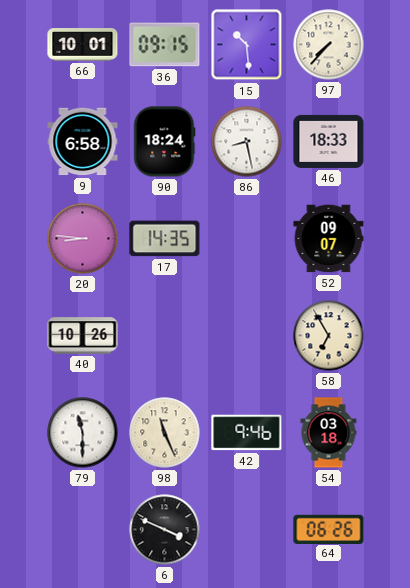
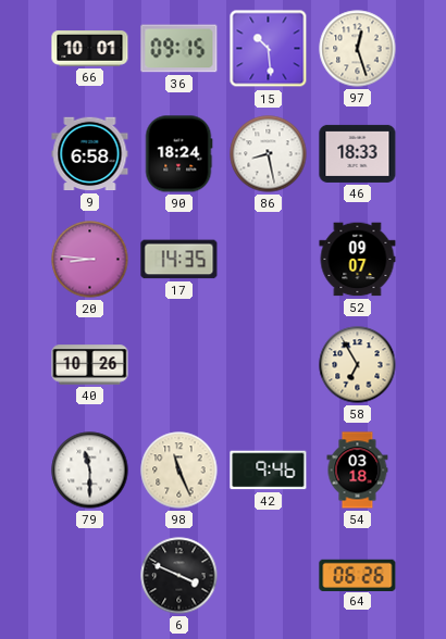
97: 7:37 -> 12:27 (358, 49)
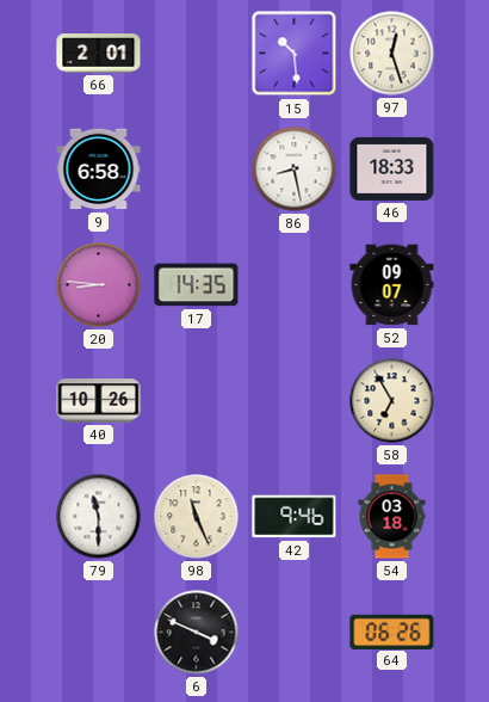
66: 10:01 -> 2:01 (99, 54)
36: 09:15 -> none (179, 49)
90: 18:24 -> none (178, 154)
